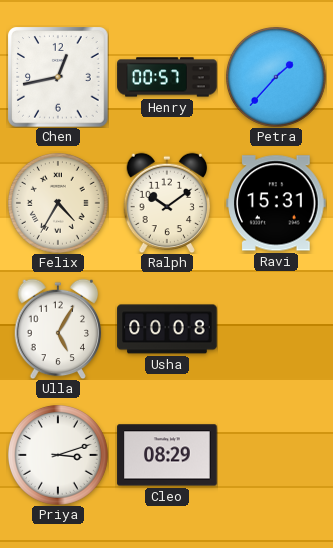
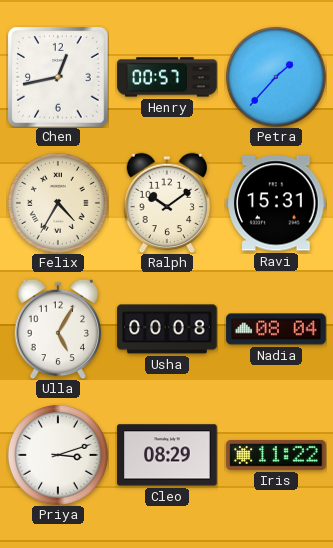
Nadia: none -> 08:04 (276, 329)
Iris: none -> 11:22 (276, 455)
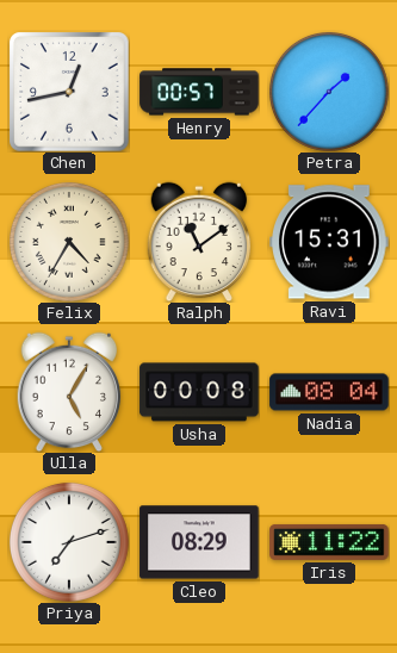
Ralph: 10:09 -> 11:09 (199, 242)
Priya: 3:12 -> 7:12 (69, 542)
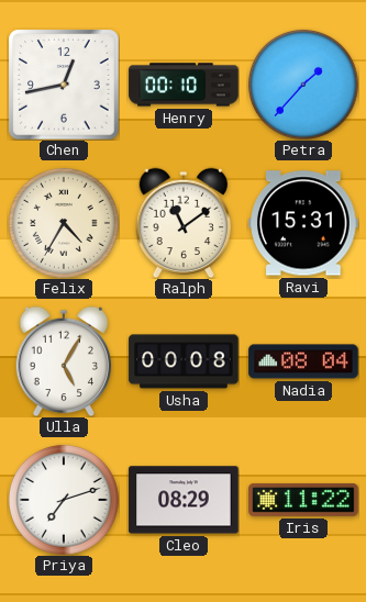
Henry: 00:57 -> 00:10 (184, 85)
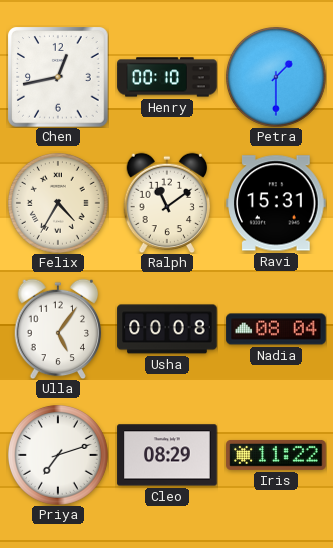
Petra: 1:37 -> 1:30 (276, 77)
Ulla: 5:05 -> 5:06 (58, 329)
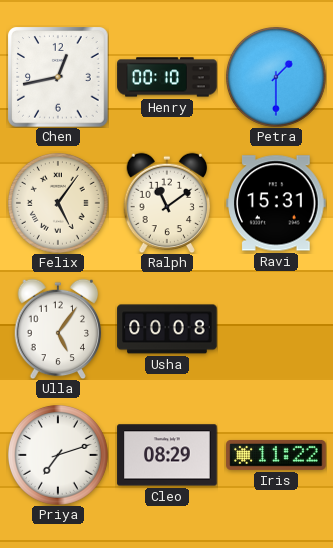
Felix: 4:35 -> 5:06 (58, 203)
Nadia: 08:04 -> none (276, 329)
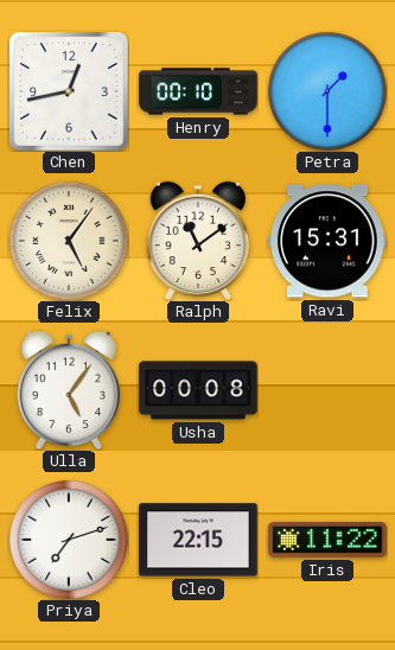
Cleo: 08:29 -> 22:15 (198, 540)
